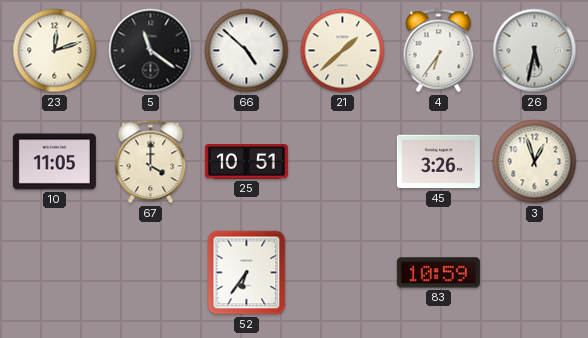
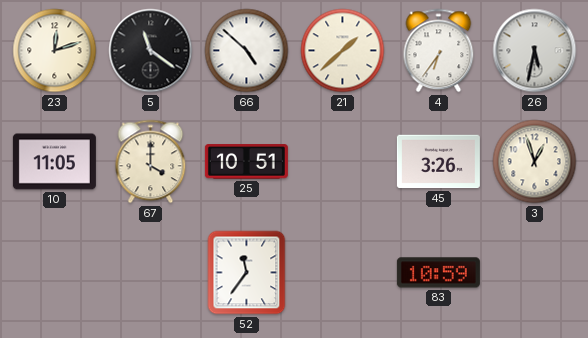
52: 6:36 -> 11:36 (247, 273)
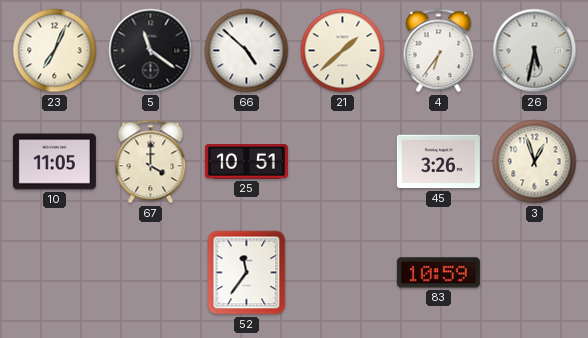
23: 12:12 -> 7:04 (55, 51)
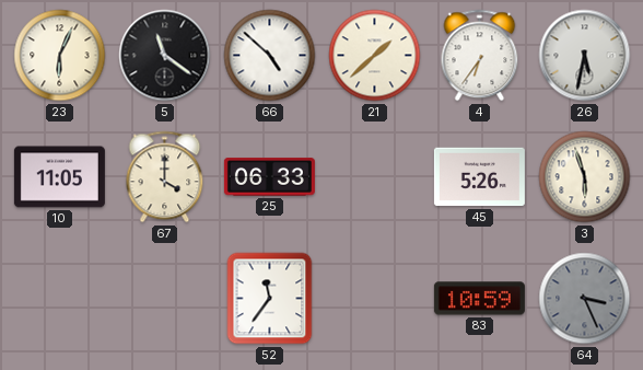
23: 7:04 -> 6:04 (60, 56)
25: 10:51 -> 06:33 (269, 177)
45: 3:26 -> 5:26 (479, 177)
3: 12:57 -> 5:57 (585, 177)
64: none -> 3:26 (585, 299)
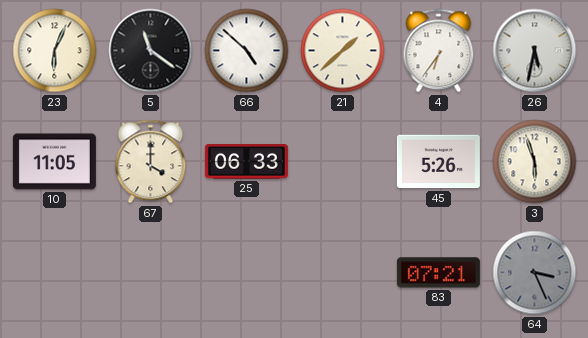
52: 11:36 -> none (270, 299)
83: 10:59 -> 07:21 (438, 273)
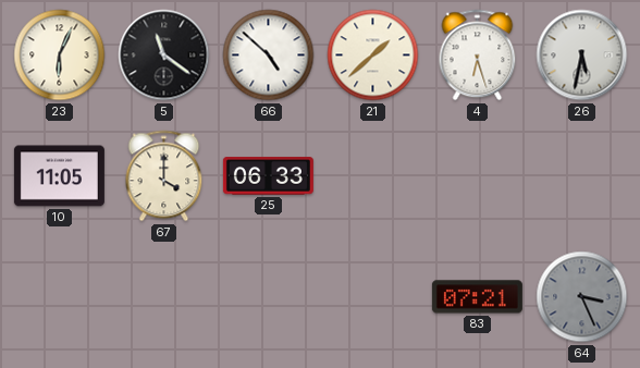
4: 6:36 -> 6:27 (478, 56)
45: 5:26 -> none (438, 162)
3: 5:57 -> none (535, 162)
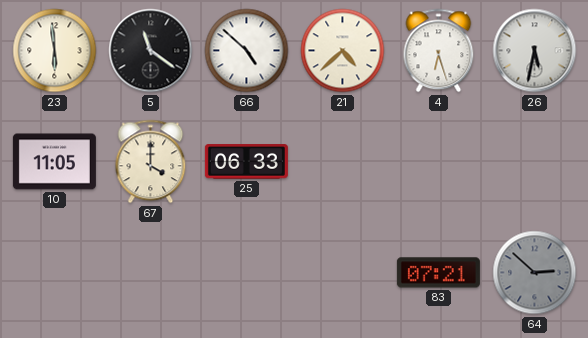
23: 6:04 -> 5:59 (55, 51)
21: 1:38 -> 4:38 (343, 51)
64: 3:26 -> 2:52 (535, 273)
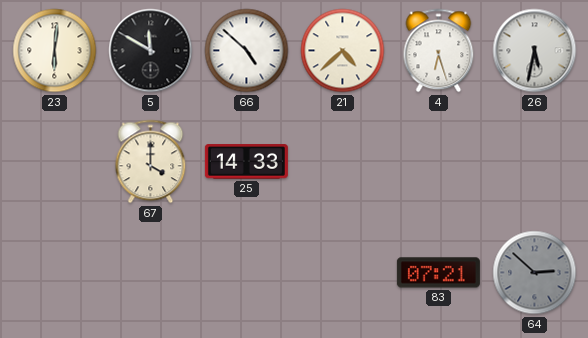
23: 5:59 -> 6:01 (55, 51)
5: 11:21 -> 11:50 (151, 51)
10: 11:05 -> none (54, 162)
25: 06:33 -> 14:33 (246, 162)
